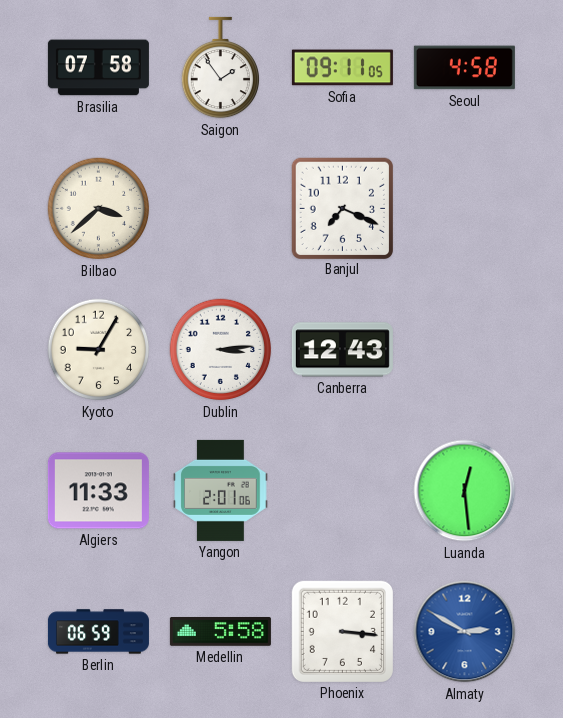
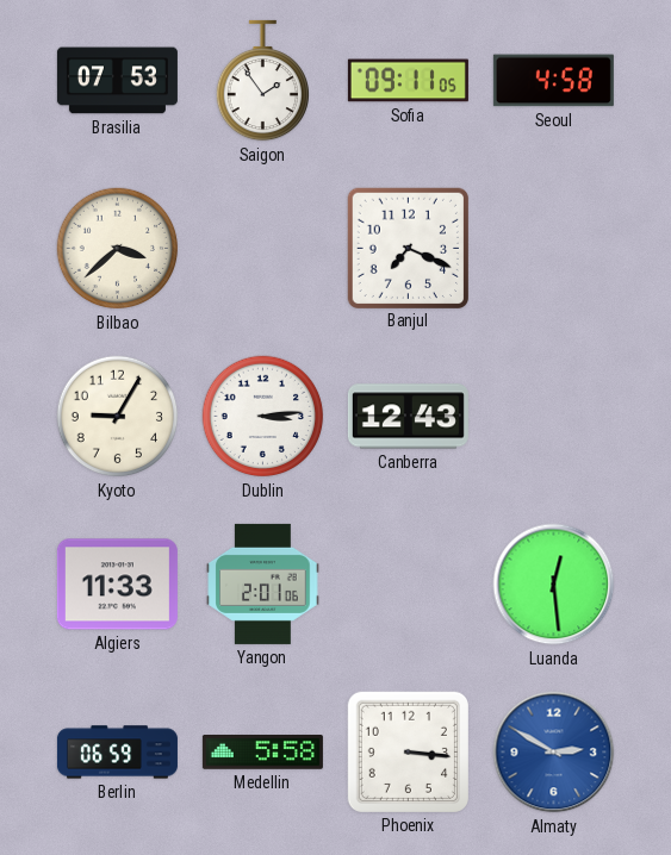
Brasilia: 07:58 -> 07:53 (117, 81)
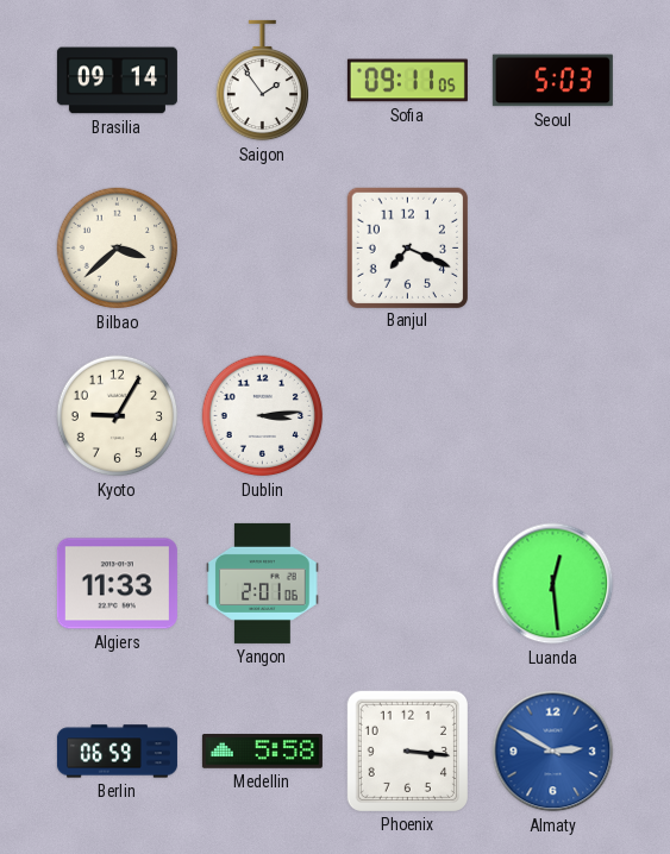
Brasilia: 07:53 -> 09:14 (117, 81)
Seoul: 4:58 -> 5:03 (552, 81)
Canberra: 12:43 -> none (408, 417)
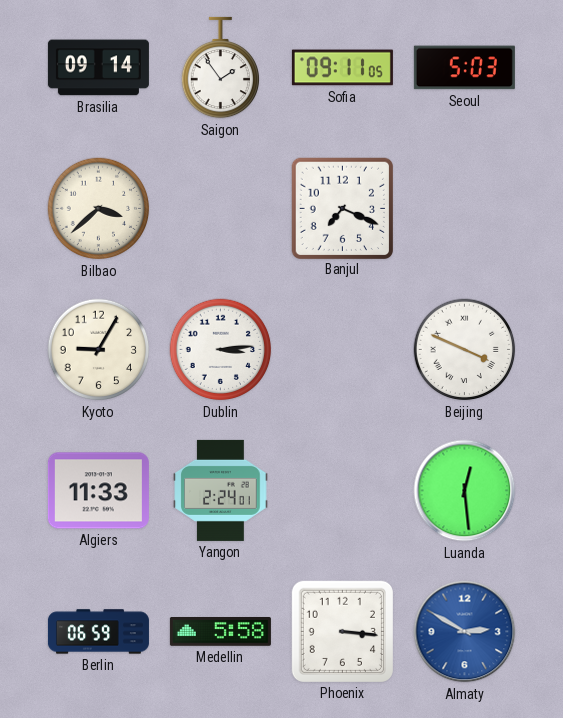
Beijing: none -> 3:49 (465, 350)
Yangon: 2:01 -> 2:24 (221, 490)
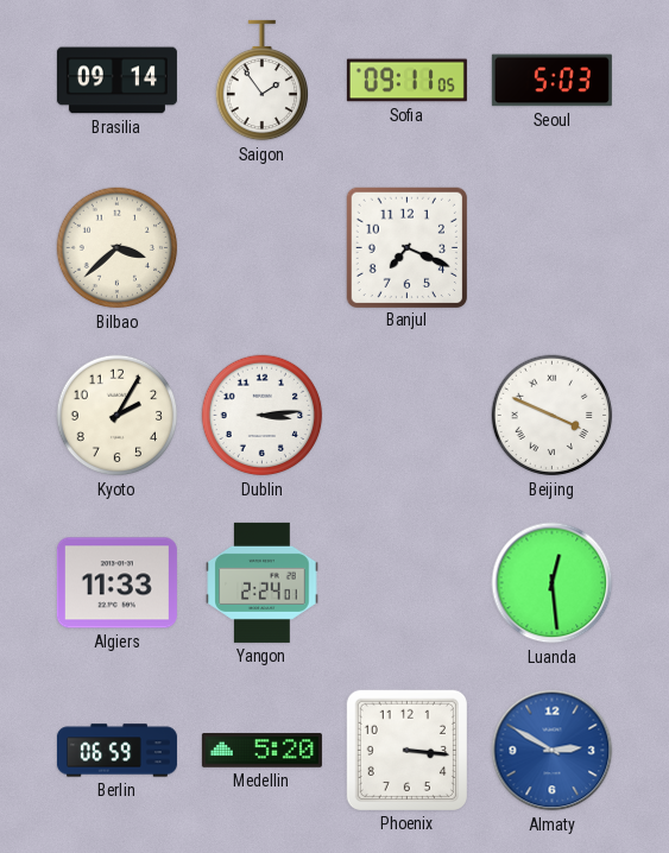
Kyoto: 9:05 -> 2:05 (118, 416)
Medellin: 5:58 -> 5:20 (261, 751)
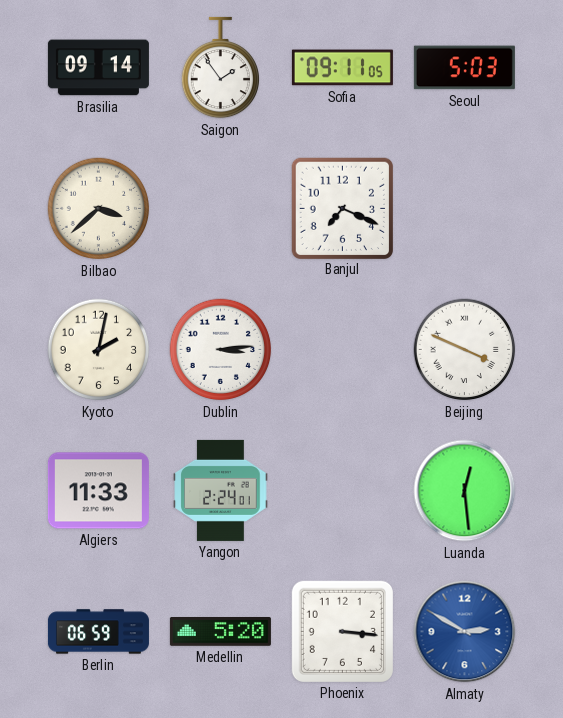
Kyoto: 2:05 -> 2:02 (99, 350)
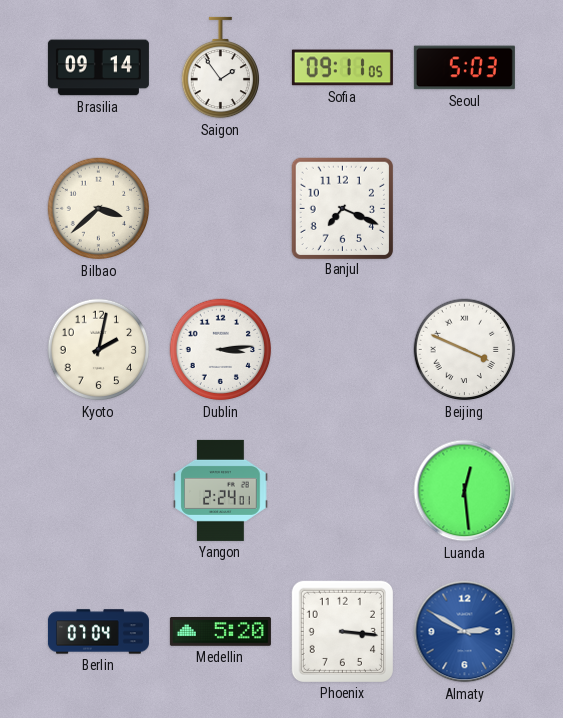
Algiers: 11:33 -> none (98, 491)
Berlin: 06:59 -> 07:04 (98, 632)
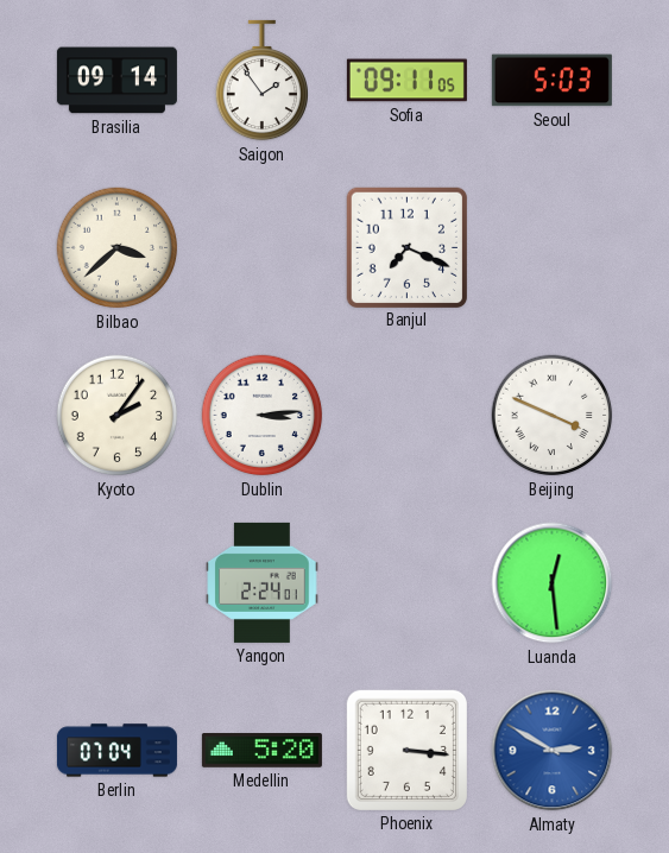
Kyoto: 2:02 -> 2:06 (118, 416)
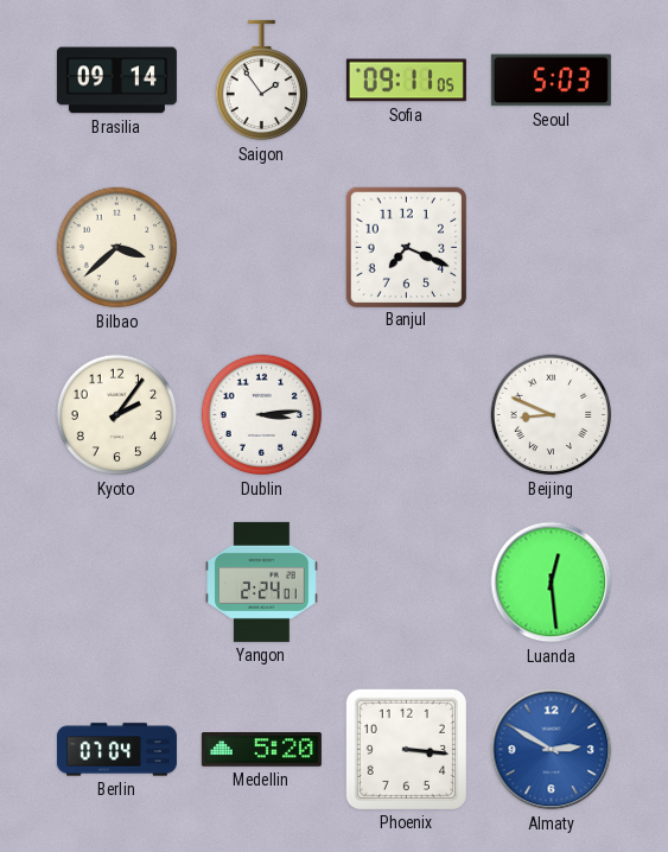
Beijing: 3:49 -> 8:49 (552, 415)
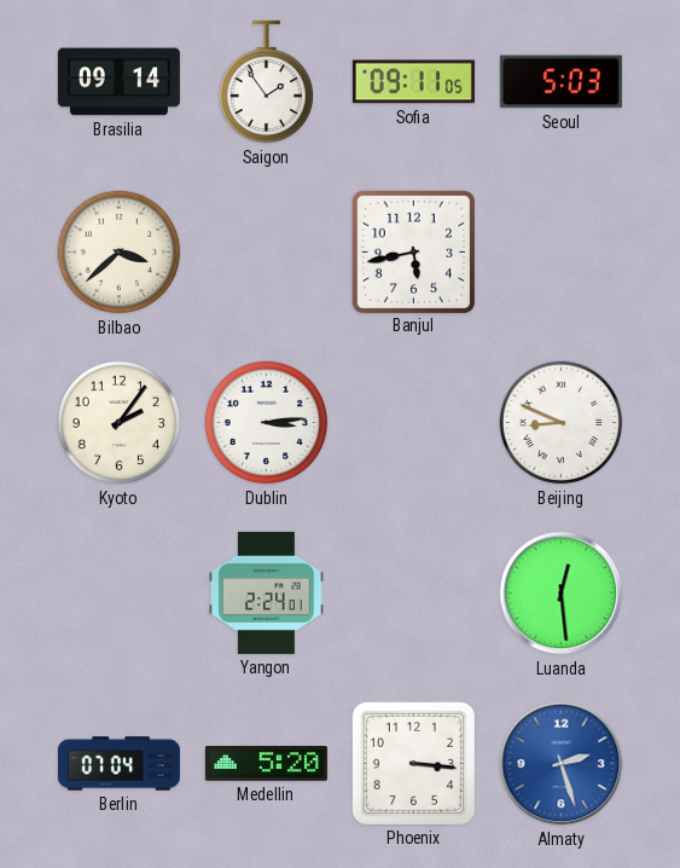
Banjul: 7:19 -> 5:43 (413, 251)
Almaty: 2:50 -> 2:27 (562, 764)
